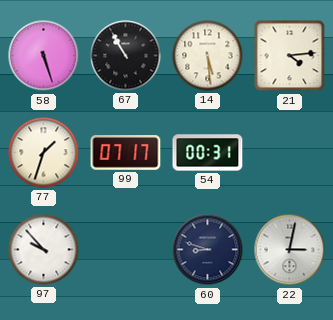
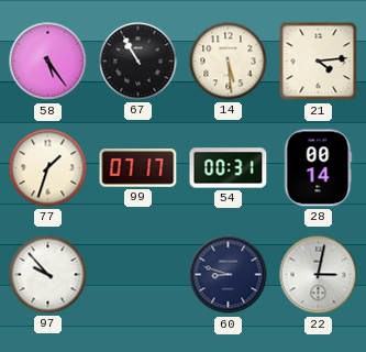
58: 5:27 -> 5:24 (48, 62)
28: none -> 00:14 (319, 168)
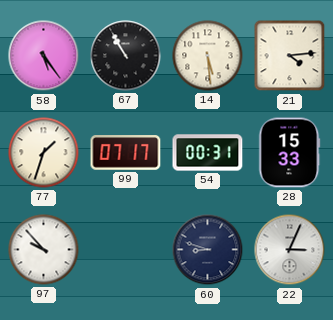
28: 00:14 -> 15:33 (290, 153)
22: 3:02 -> 3:04 (290, 250)
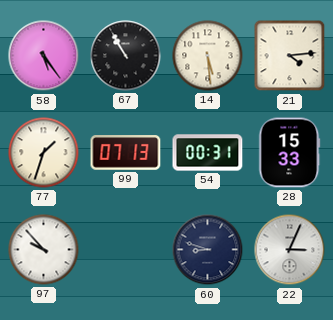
99: 07:17 -> 07:13 (126, 153)
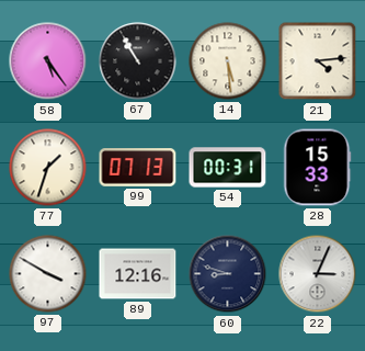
97: 9:53 -> 3:50 (48, 274)
89: none -> 12:16 (138, 274)
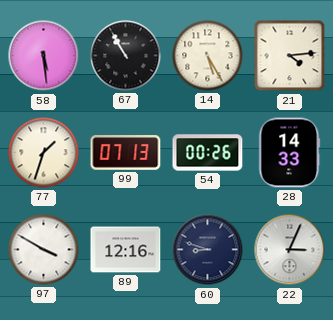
58: 5:24 -> 5:29 (44, 56)
14: 5:29 -> 5:25 (208, 56)
54: 00:31 -> 00:26 (208, 153)
28: 15:33 -> 14:33 (290, 153)
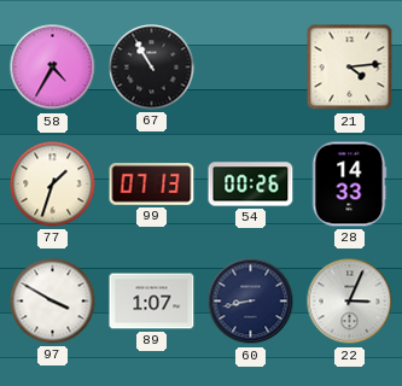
58: 5:29 -> 4:35 (53, 68)
14: 5:25 -> none (208, 56)
89: 12:16 -> 1:07 (152, 302)
60: 8:48 -> 8:43 (251, 302)
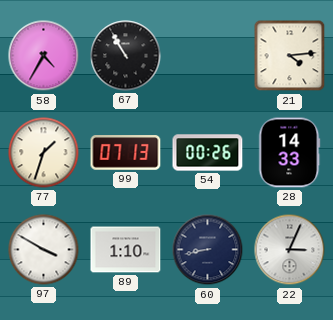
89: 1:07 -> 1:10 (126, 250)
